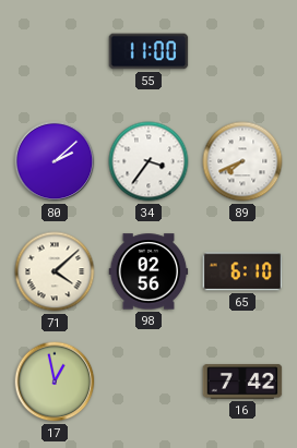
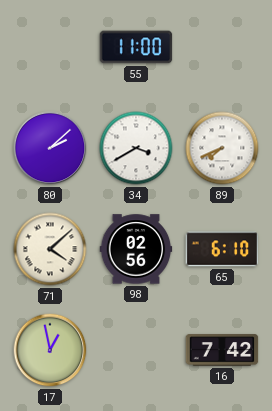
34: 3:36 -> 3:40 (136, 148)
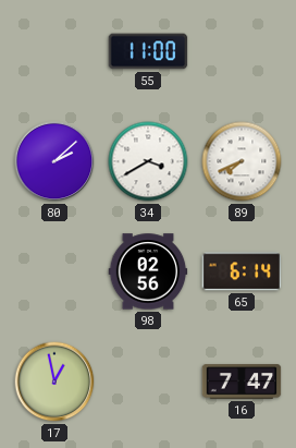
71: 4:08 -> none (50, 249)
65: 6:10 -> 6:14 (242, 271)
16: 7:42 -> 7:47 (242, 382)
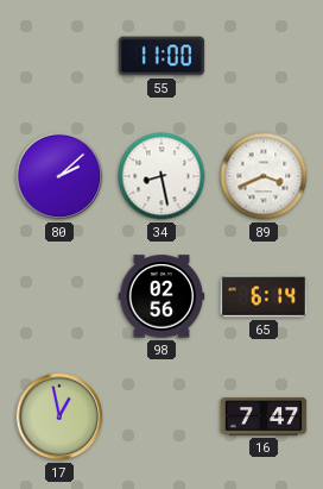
34: 3:40 -> 8:28 (161, 176)
89: 7:41 -> 3:41 (264, 176)
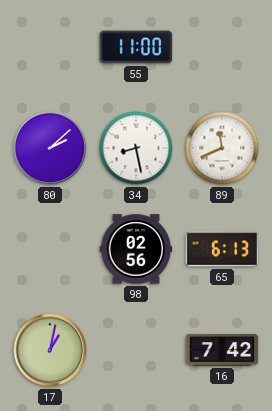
89: 3:41 -> 11:41 (222, 148)
65: 6:14 -> 6:13 (222, 249)
17: 12:58 -> 1:02 (50, 350)
16: 7:47 -> 7:42 (222, 350)
